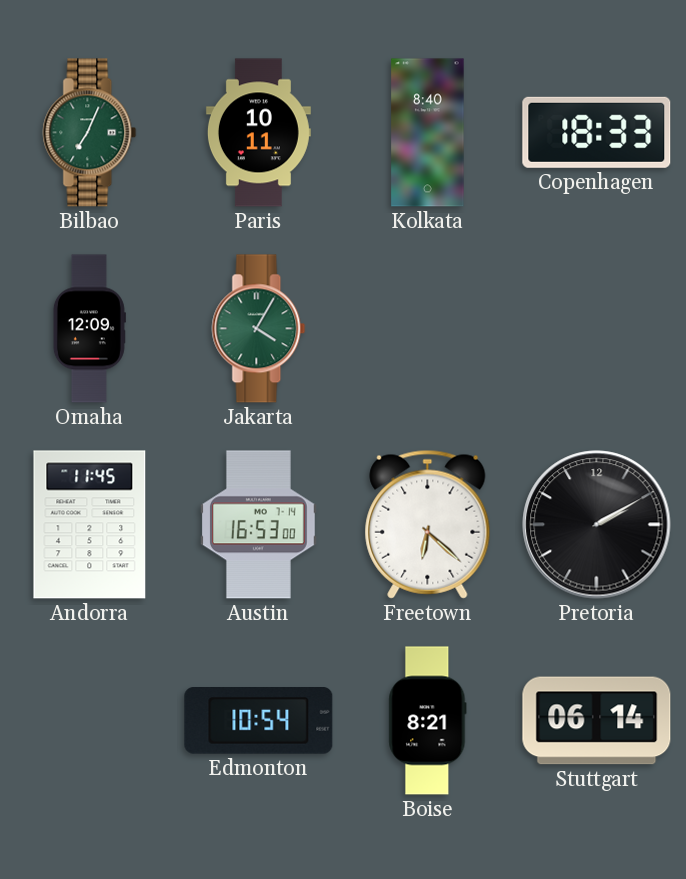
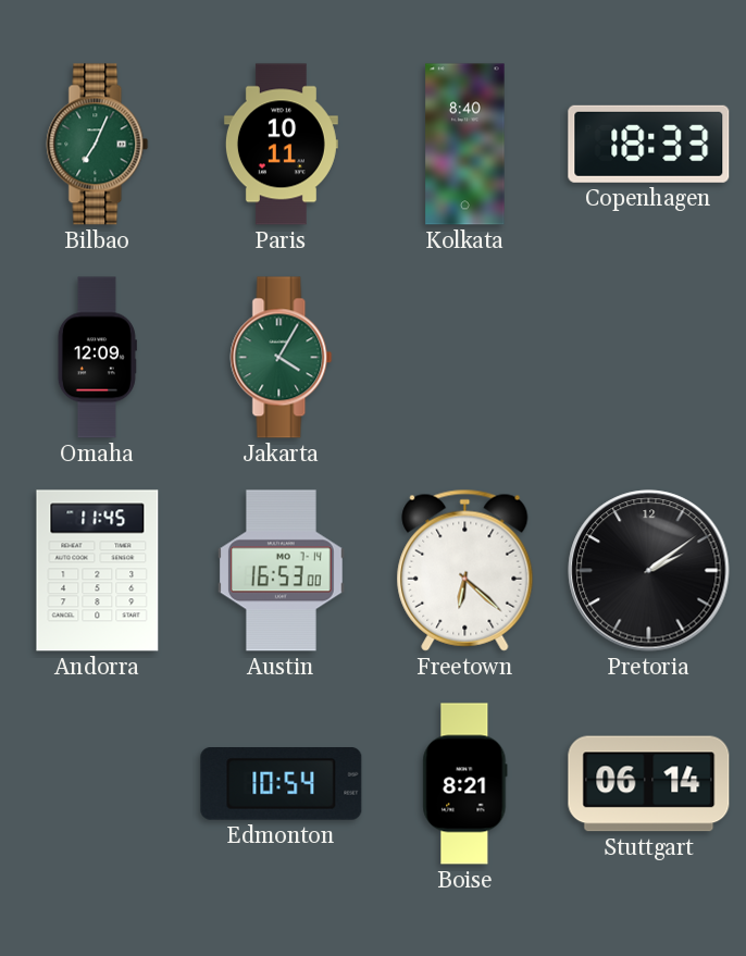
Pretoria: 2:10 -> 2:09 (649, 571)
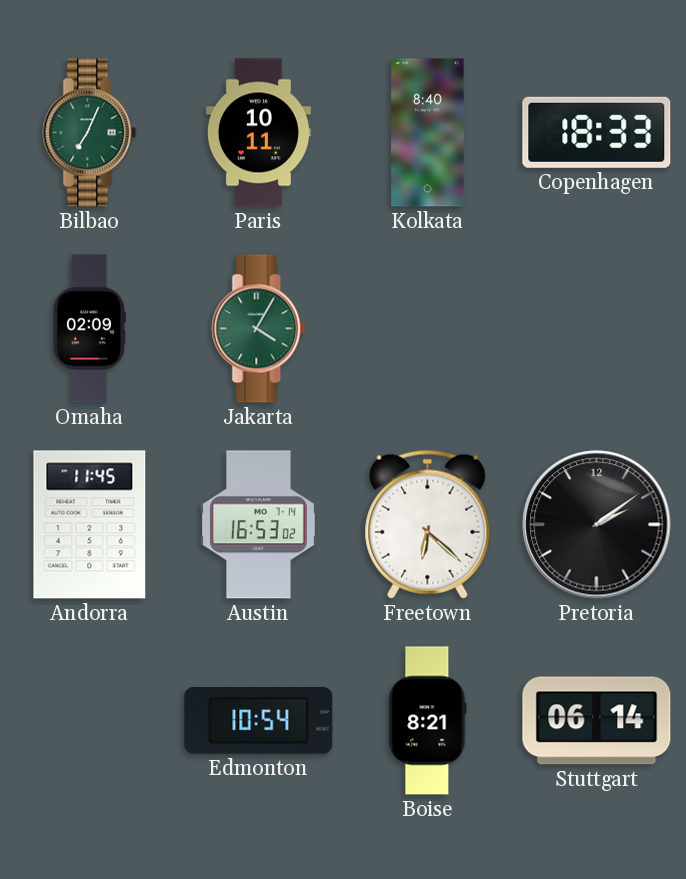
Omaha: 12:09 -> 02:09 (89, 329)
Austin: 16:53:00 -> 16:53:02 (259, 525)
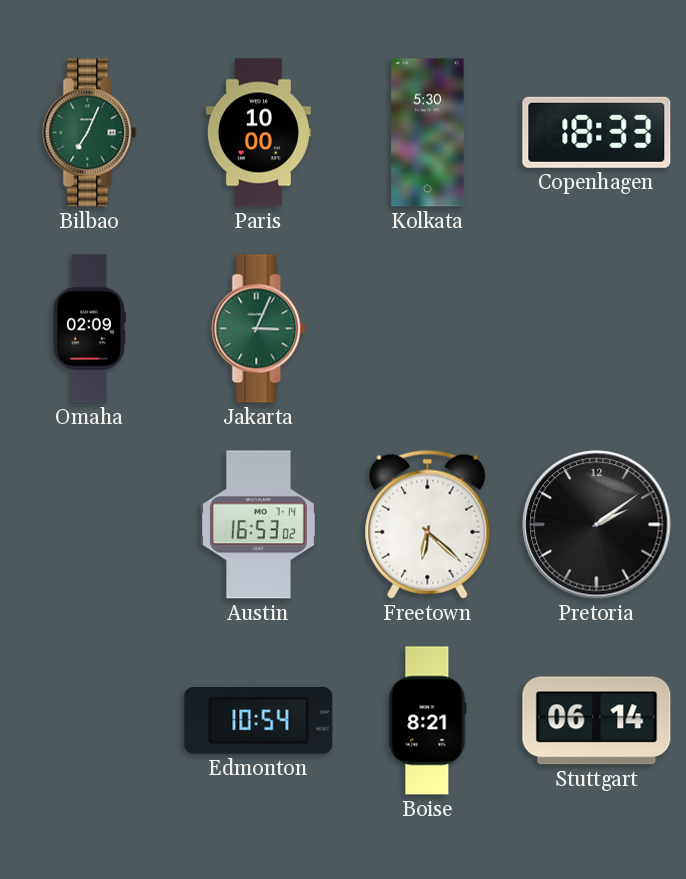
Paris: 10:11 -> 10:00 (258, 133)
Kolkata: 8:40 -> 5:30 (428, 133)
Jakarta: 4:05 -> 3:04 (259, 329)
Andorra: 11:45 -> none (90, 525)
